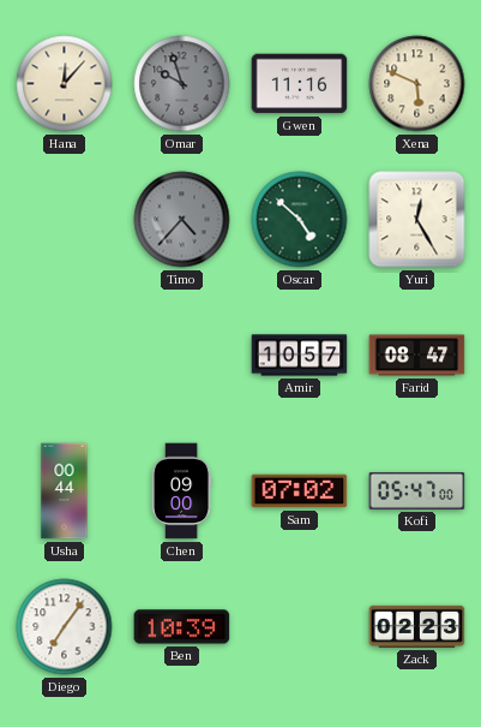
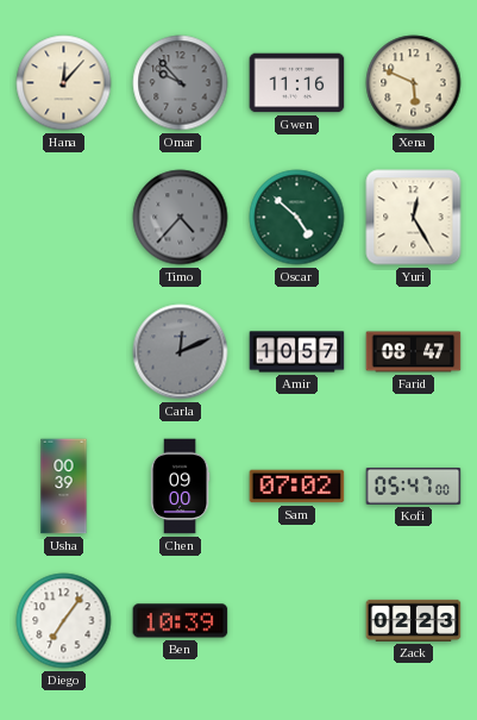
Omar: 9:57 -> 9:53 (181, 83)
Carla: none -> 12:11 (181, 352)
Usha: 00:44 -> 00:39 (64, 487)
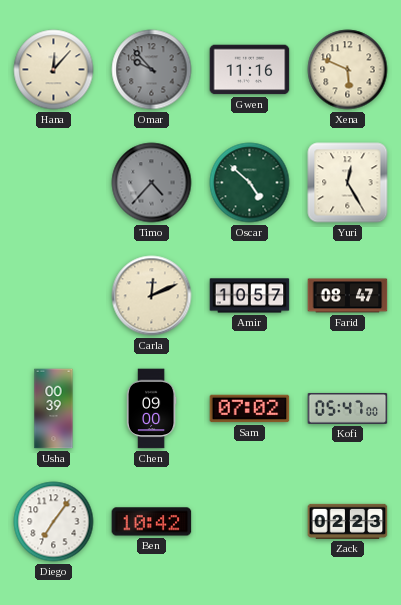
Carla dial: grey -> cream (152, 296)
Ben: 10:39 -> 10:42 (152, 522)
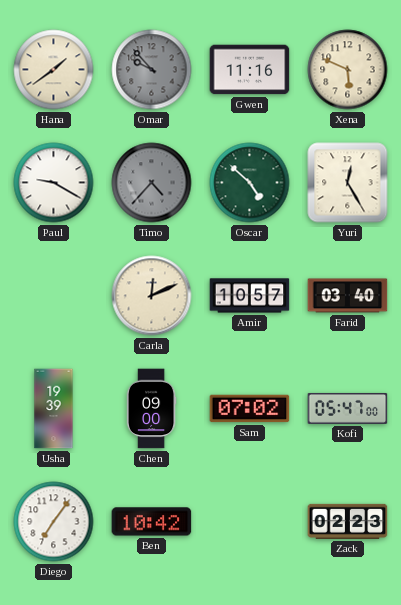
Hana: 12:07 -> 1:39 (54, 70)
Paul: none -> 9:20 (54, 183)
Farid: 08:47 -> 03:40 (348, 296)
Usha: 00:39 -> 19:39 (54, 409)
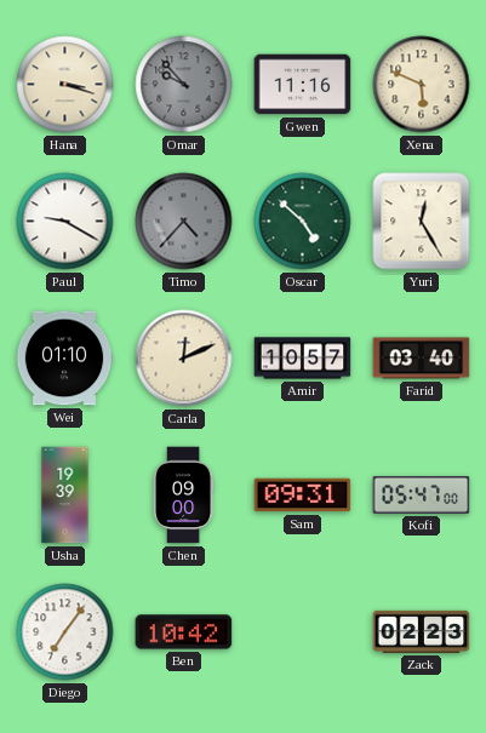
Hana: 1:39 -> 3:18 (65, 85)
Wei: none -> 01:10 (64, 359)
Sam: 07:02 -> 09:31 (303, 496)
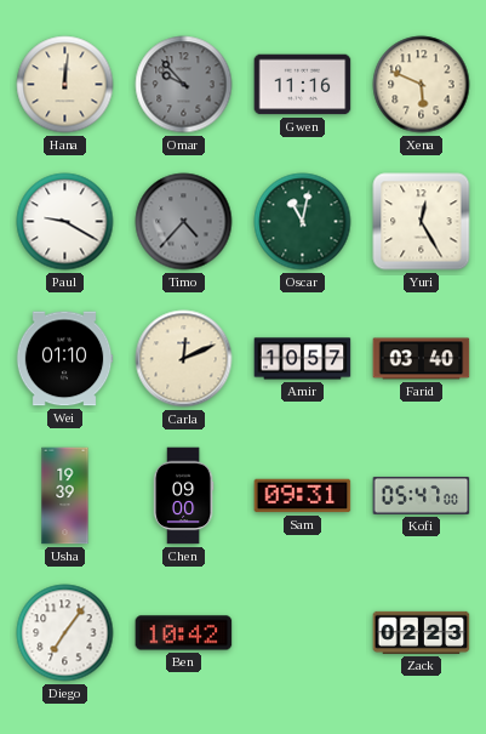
Hana: 3:18 -> 12:01 (65, 85)
Oscar: 4:52 -> 11:02 (303, 222)
